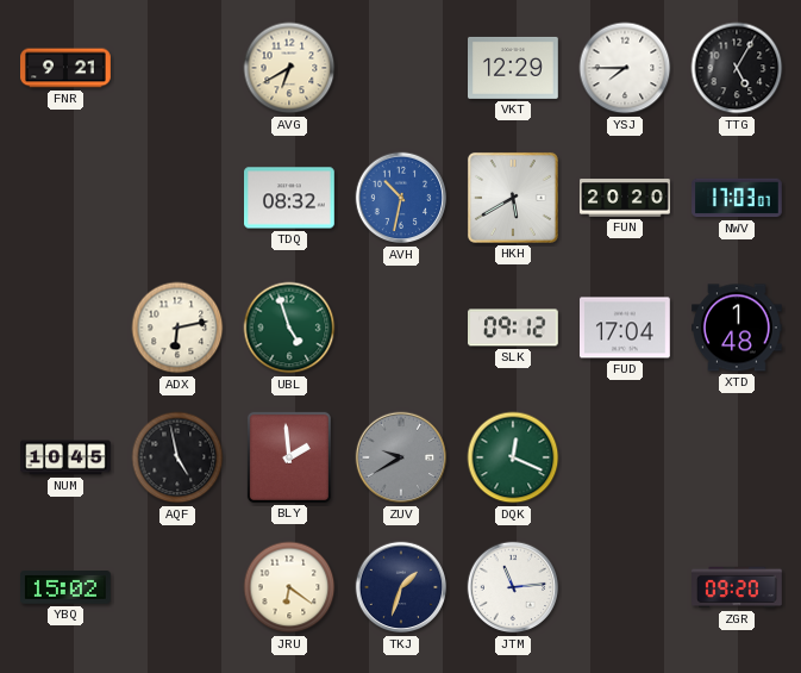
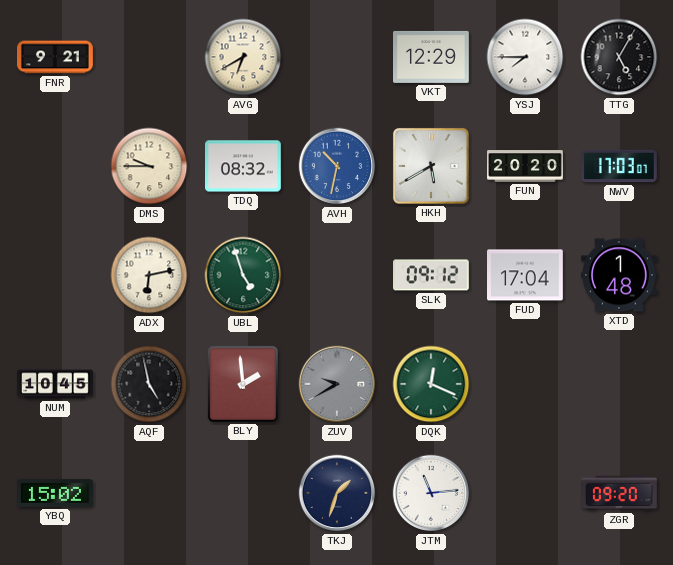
DMS: none -> 9:45 (149, 166)
JRU: 6:21 -> none (289, 587)
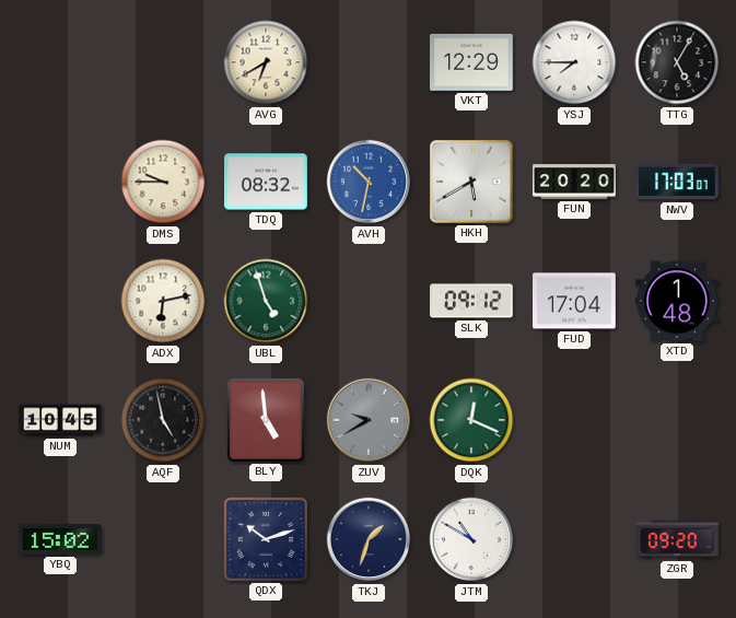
FNR: 9:21 -> none (56, 57)
BLY: 1:59 -> 4:59 (266, 420)
QDX: none -> 10:12 (266, 539)
JTM: 11:14 -> 10:50 (471, 539)
